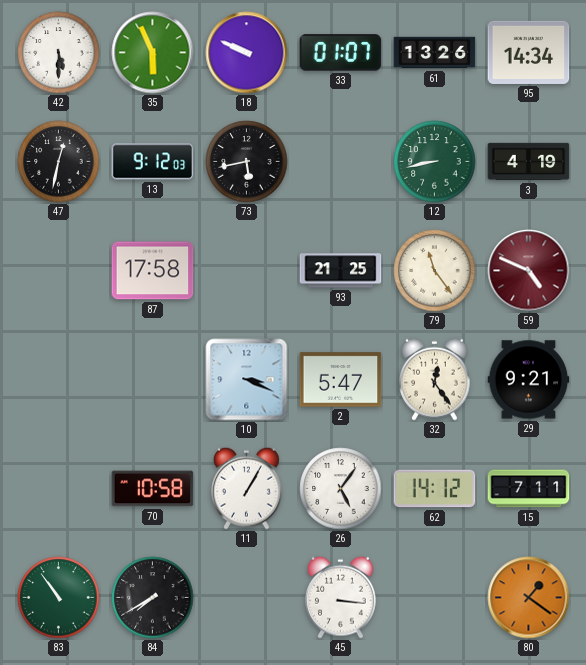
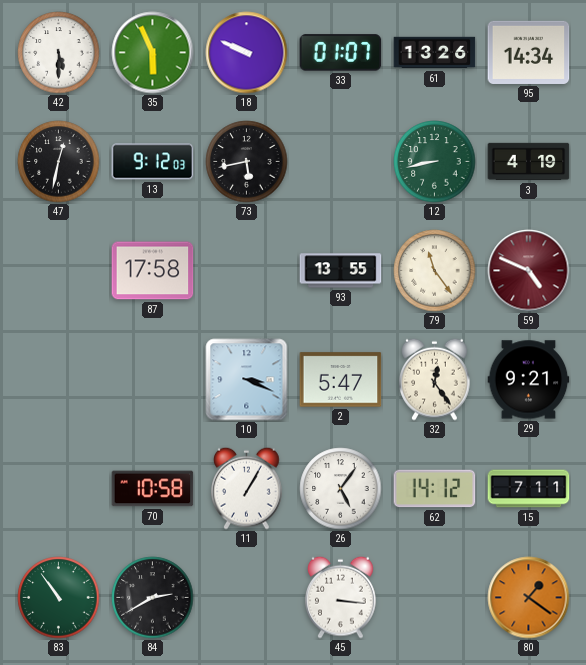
93: 21:25 -> 13:55 (341, 271)
84: 7:40 -> 2:40 (153, 598)
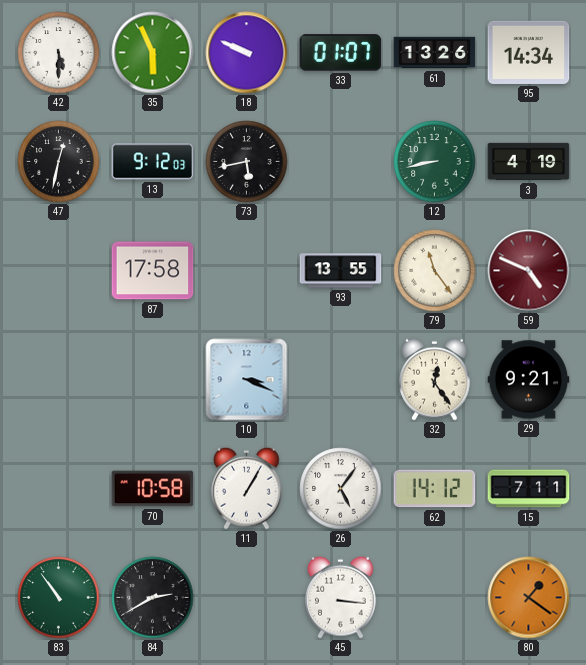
2: 5:47 -> none (341, 380)
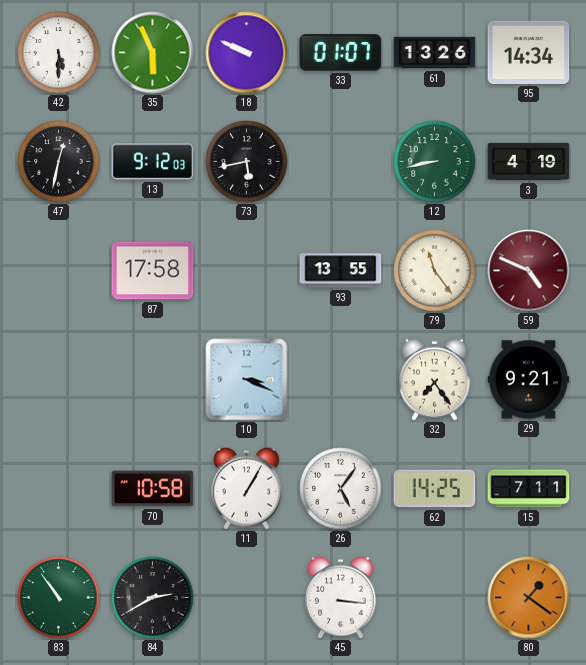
32: 12:24 -> 7:24 (435, 379)
62: 14:12 -> 14:25 (435, 489)
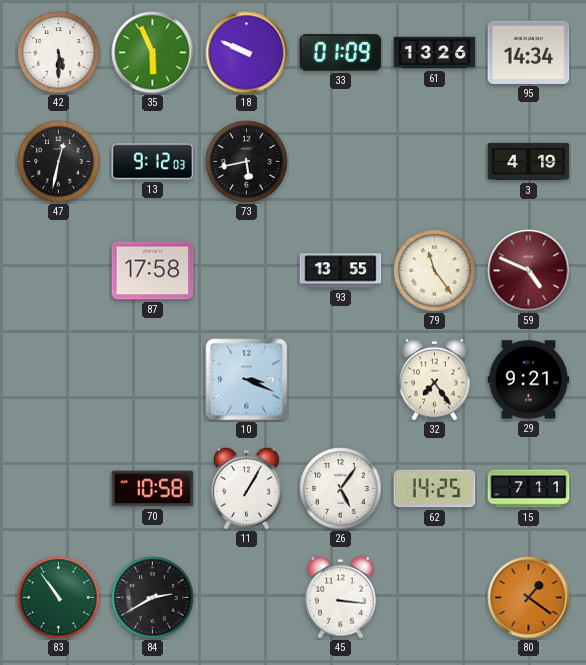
33: 01:07 -> 01:09 (341, 53)
12: 8:43 -> none (435, 162)
